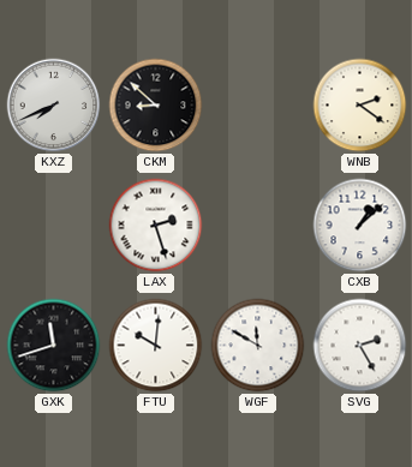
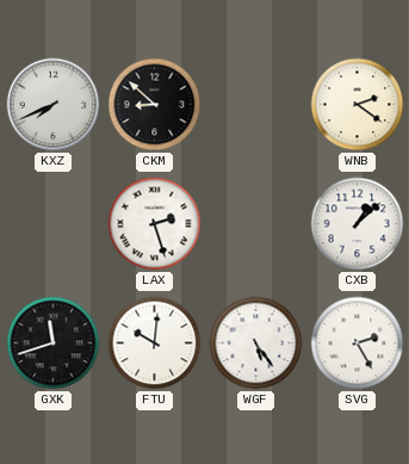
WGF: 11:50 -> 5:24 (256, 344)
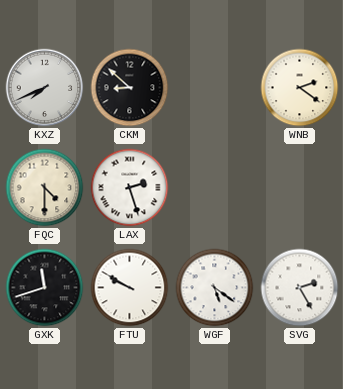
FQC: none -> 4:30 (45, 188)
CXB: 1:08 -> none (358, 224)
FTU: 10:01 -> 9:50 (130, 288)
WGF: 5:24 -> 5:21 (215, 288)
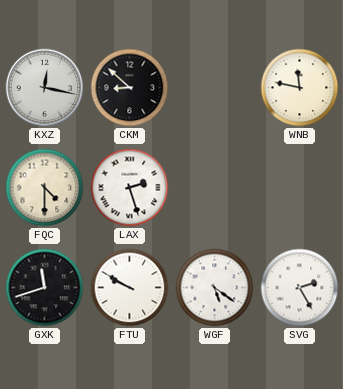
KXZ: 7:41 -> 12:17 (45, 88)
WNB: 2:21 -> 11:47 (300, 88)
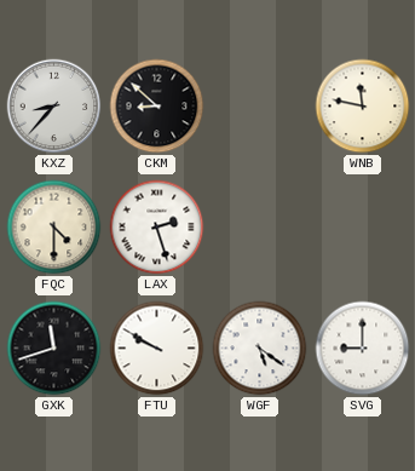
KXZ: 12:17 -> 8:37 (54, 107)
SVG: 2:25 -> 9:00 (363, 349)
